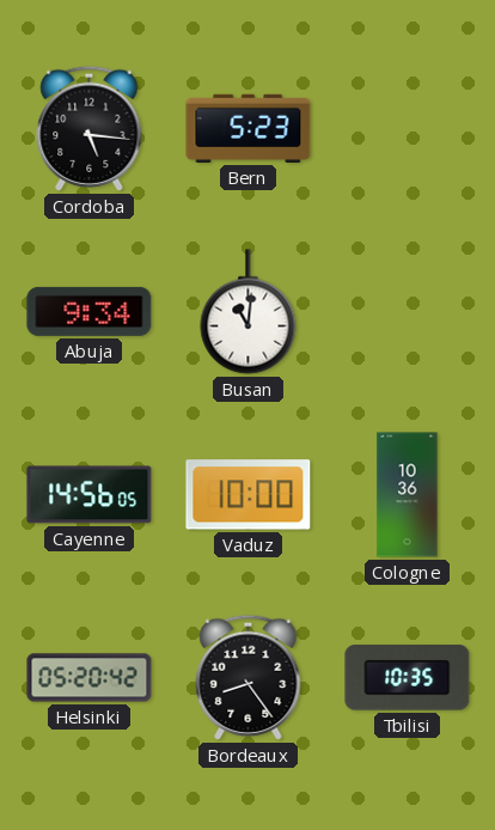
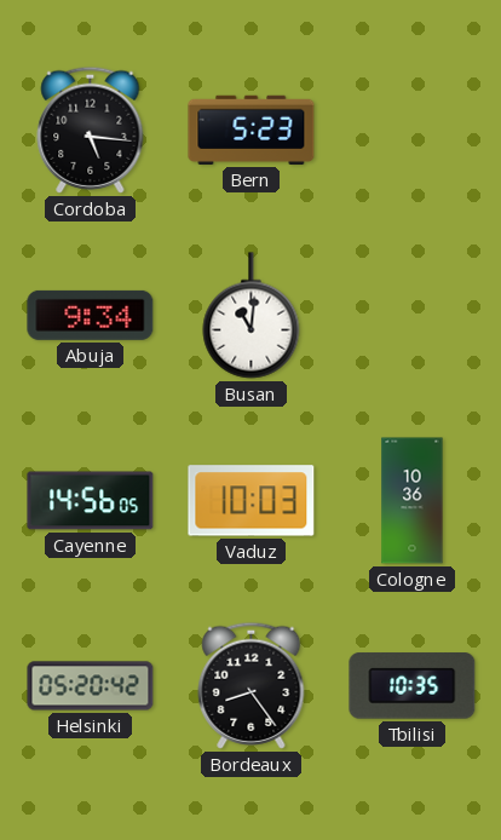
Vaduz: 10:00 -> 10:03 (252, 501)
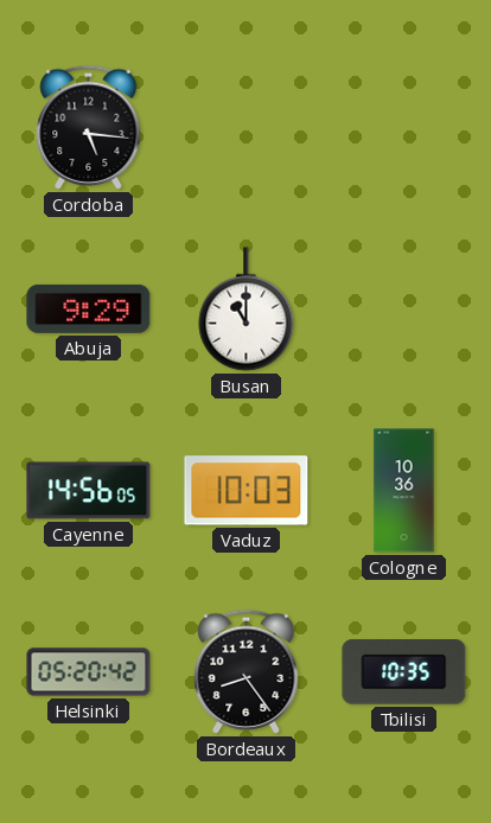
Bern: 5:23 -> none (252, 130)
Abuja: 9:34 -> 9:29 (89, 308)
Busan: 11:01 -> 11:00 (247, 310)
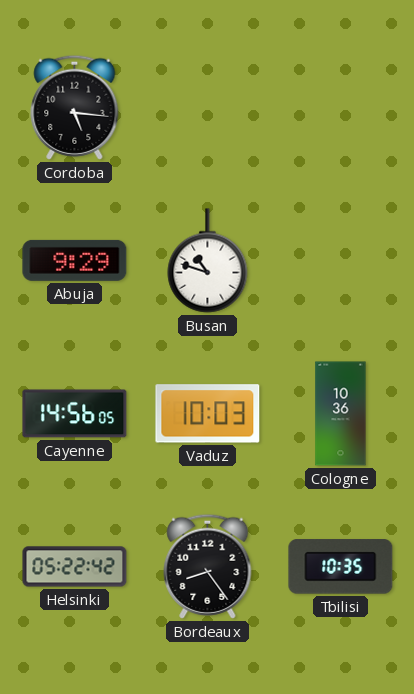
Busan: 11:00 -> 10:48 (208, 261)
Helsinki: 05:20 -> 05:22 (75, 567)
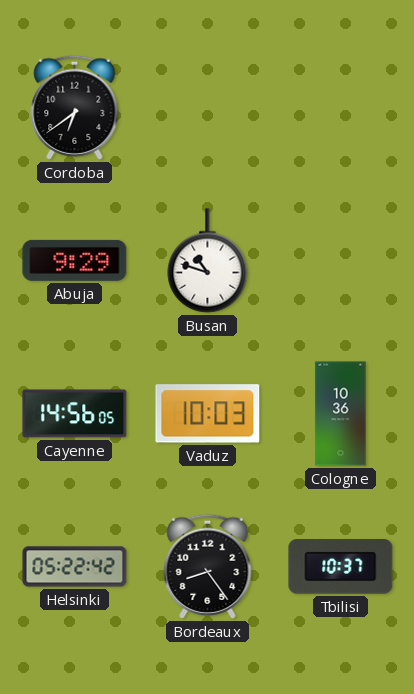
Cordoba: 5:16 -> 6:39 (75, 107)
Tbilisi: 10:35 -> 10:37 (341, 567)
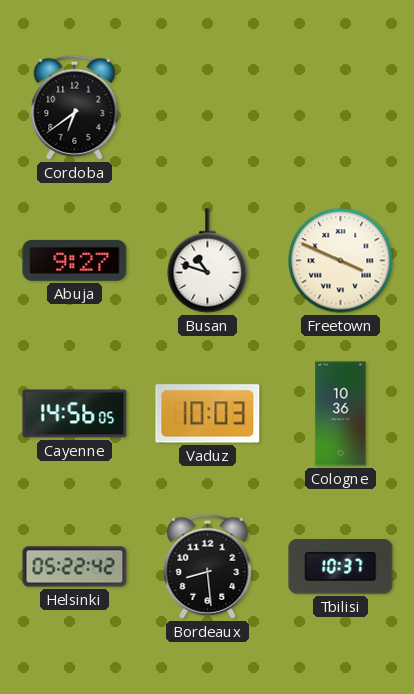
Abuja: 9:29 -> 9:27 (75, 260)
Freetown: none -> 3:49 (341, 261)
Bordeaux: 8:24 -> 8:29 (208, 566)
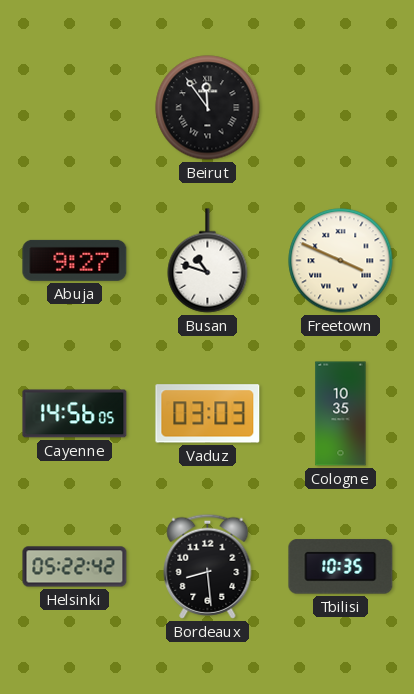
Cordoba: 6:39 -> none (75, 107)
Beirut: none -> 11:54 (208, 108)
Vaduz: 10:03 -> 03:03 (208, 414)
Cologne: 10:36 -> 10:35 (341, 414)
Tbilisi: 10:37 -> 10:35 (341, 567)
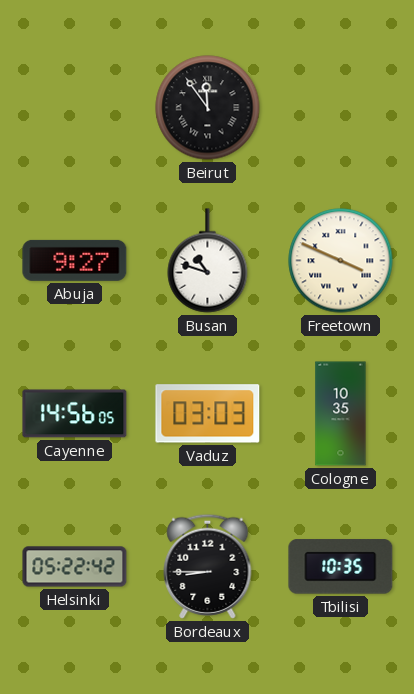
Bordeaux: 8:29 -> 8:45 (208, 566)
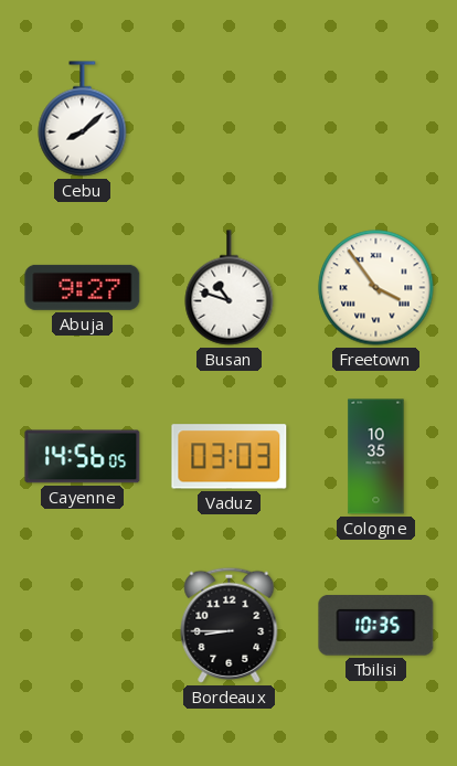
Cebu: none -> 8:08 (83, 119)
Beirut: 11:54 -> none (208, 108)
Freetown: 3:49 -> 3:54 (376, 288)
Helsinki: 05:22 -> none (75, 567)
